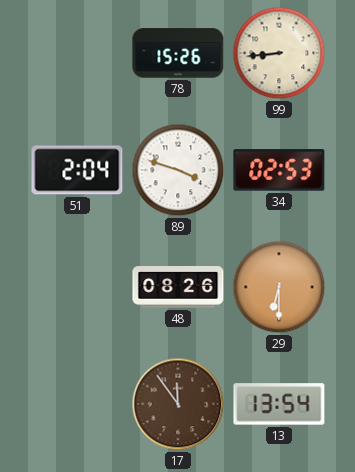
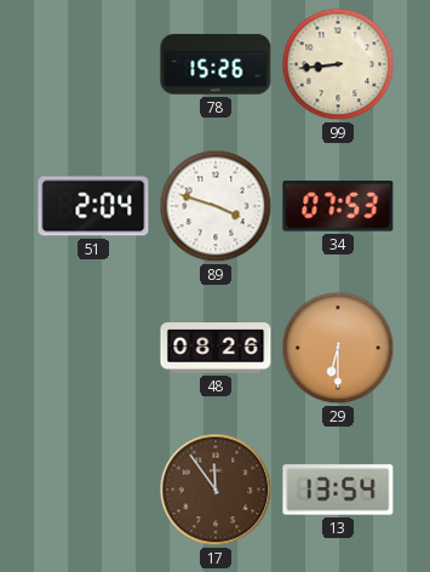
34: 02:53 -> 07:53 (338, 206)
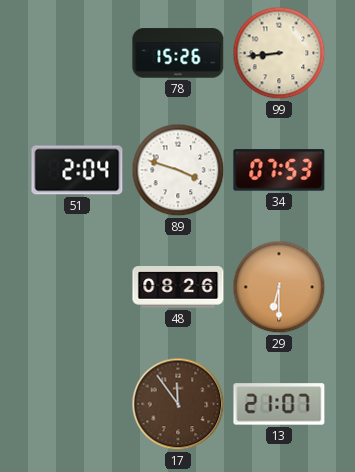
13: 13:54 -> 21:07 (279, 404)
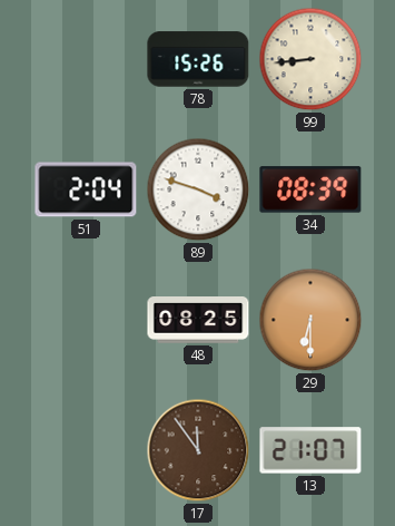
34: 07:53 -> 08:39 (310, 189)
48: 08:26 -> 08:25 (198, 321)
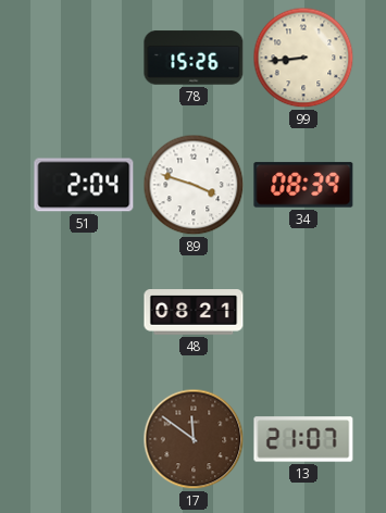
48: 08:25 -> 08:21 (194, 313)
29: 6:30 -> none (310, 320)
17: 11:54 -> 11:51 (194, 439)
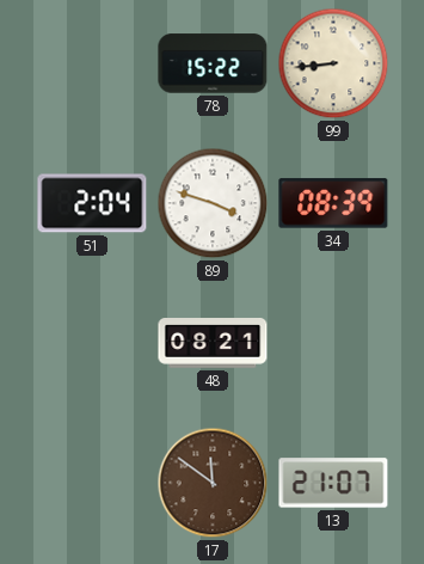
78: 15:26 -> 15:22 (213, 63)
